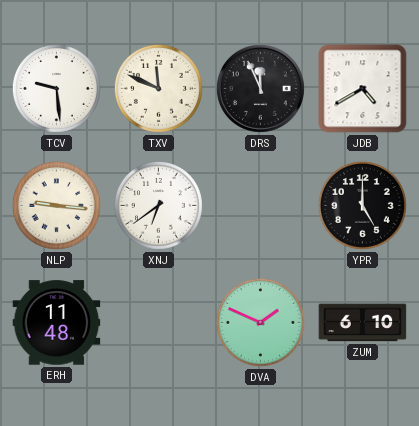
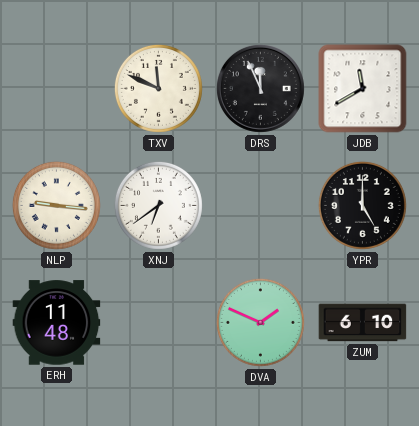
TCV: 9:29 -> none (56, 88)
JDB: 4:40 -> 11:40 (363, 89)
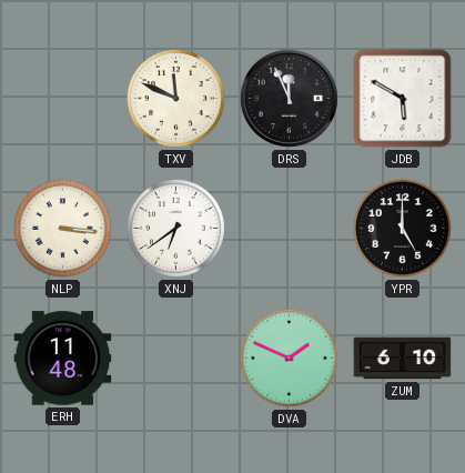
JDB: 11:40 -> 5:50 (403, 99)
NLP: 9:16 -> 3:16 (62, 228)
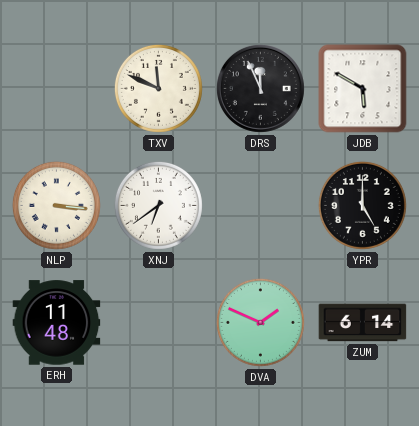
ZUM: 6:10 -> 6:14 (363, 323)
